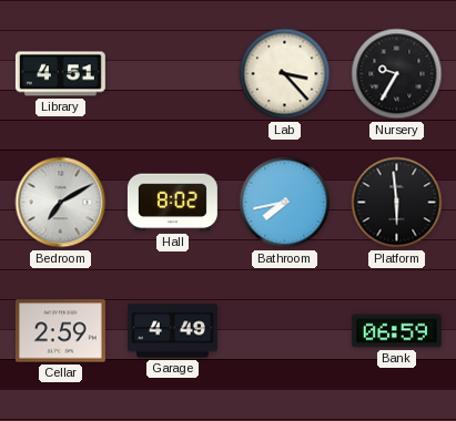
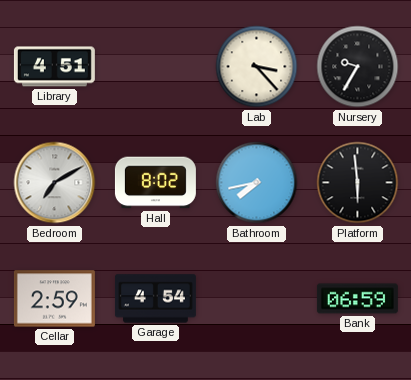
Garage: 4:49 -> 4:54 (155, 299)
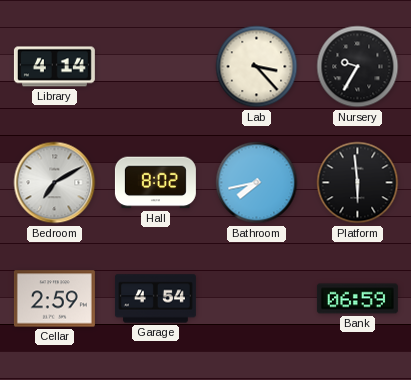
Library: 4:51 -> 4:14 (54, 67)
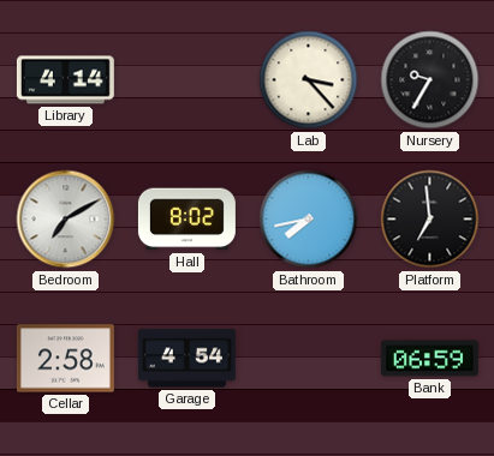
Platform: 5:59 -> 6:59 (430, 220)
Cellar: 2:59 -> 2:58 (65, 359)
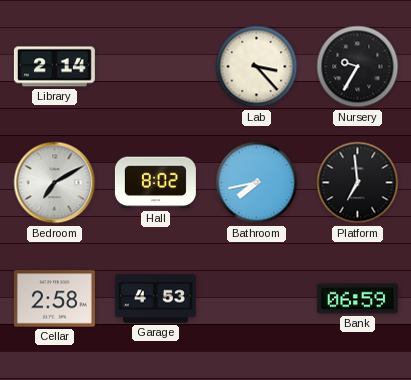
Library: 4:14 -> 2:14 (54, 67)
Garage: 4:54 -> 4:53 (155, 299)
